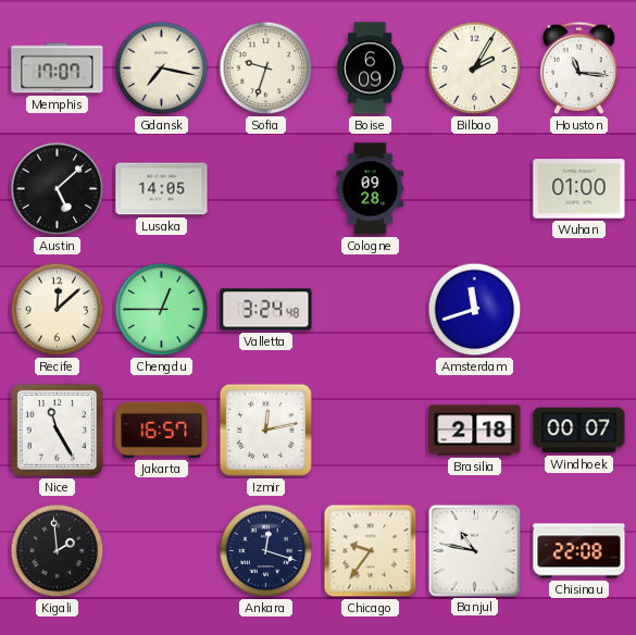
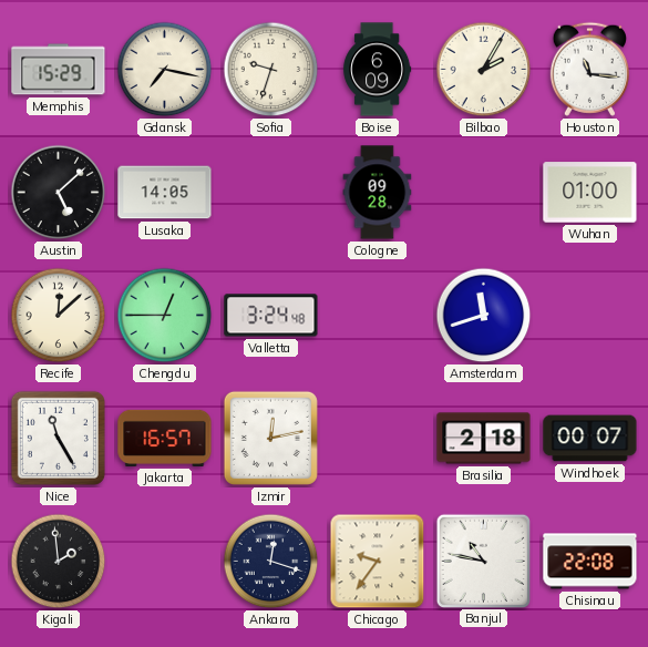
Memphis: 17:07 -> 15:29 (59, 70)
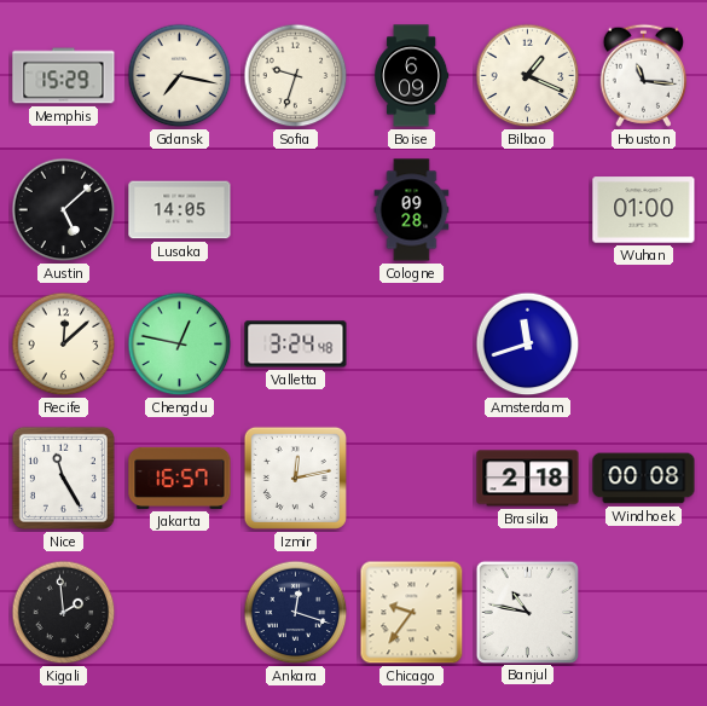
Bilbao: 2:05 -> 1:19 (528, 76)
Chengdu: 12:45 -> 12:47 (180, 345)
Windhoek: 00:07 -> 00:08 (644, 479)
Chisinau: 22:08 -> none (590, 562)
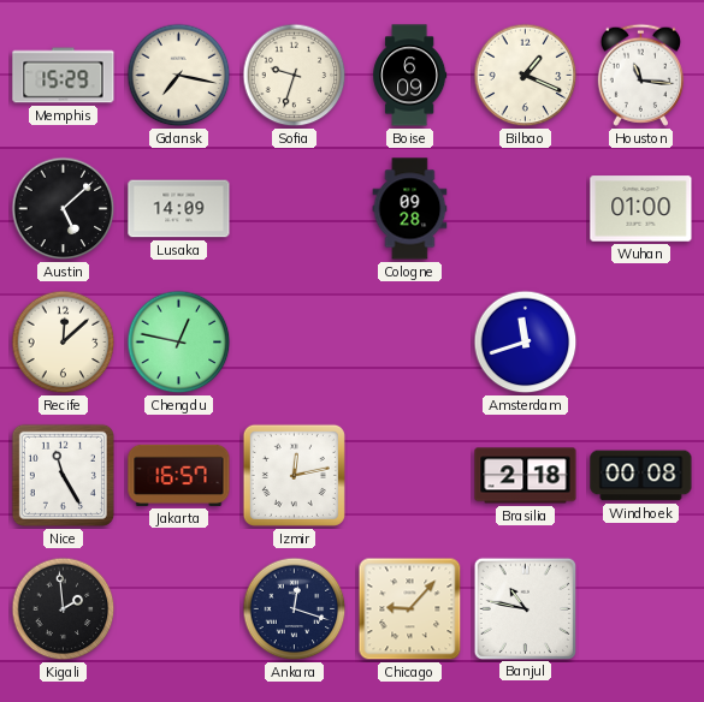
Lusaka: 14:05 -> 14:09 (179, 209)
Valletta: 3:24 -> none (296, 345)
Chicago: 9:36 -> 9:07 (410, 609)
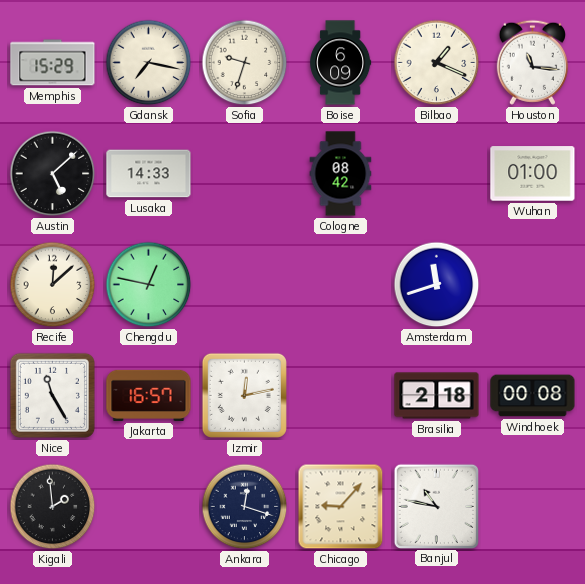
Lusaka: 14:09 -> 14:33 (149, 174)
Cologne: 09:28 -> 08:42 (341, 174)
